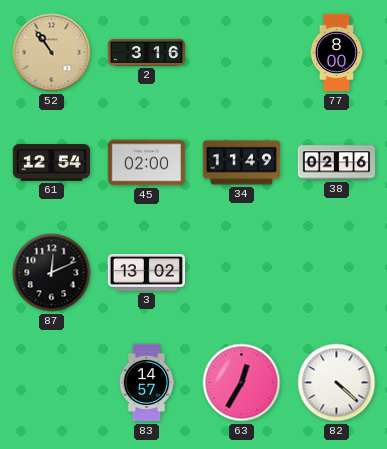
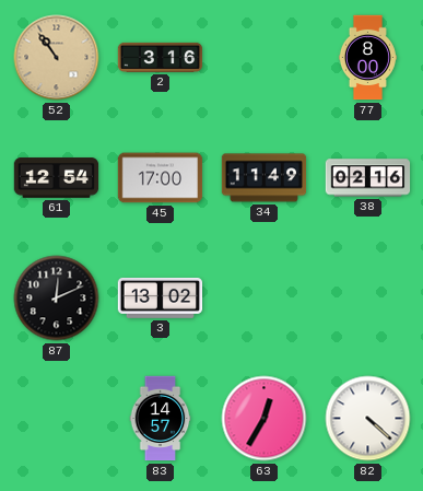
45: 02:00 -> 17:00 (161, 178)
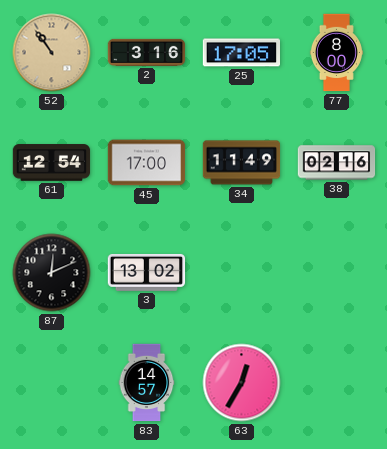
25: none -> 17:05 (242, 53)
82: 4:22 -> none (368, 419)
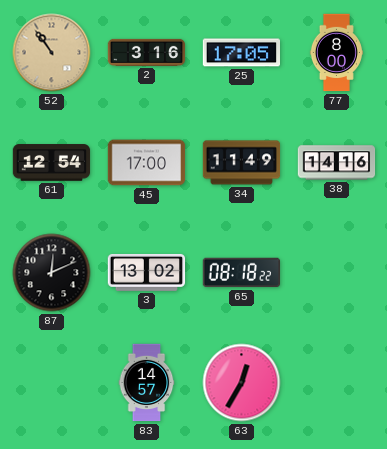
38: 02:16 -> 14:16 (337, 163)
65: none -> 08:18 (241, 273)
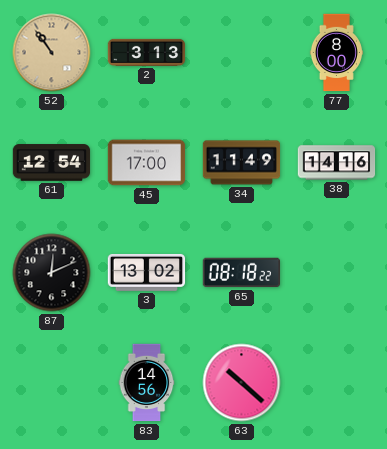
2: 3:16 -> 3:13 (147, 52)
25: 17:05 -> none (242, 53)
83: 14:57 -> 14:56 (147, 383)
63: 12:35 -> 10:22 (242, 383)
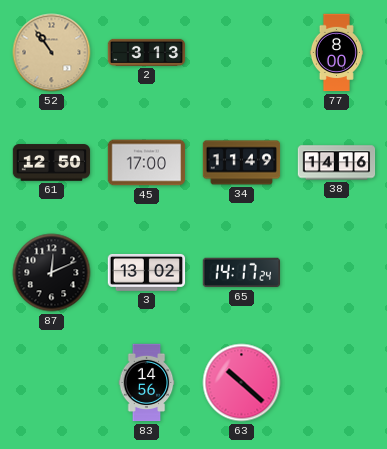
61: 12:54 -> 12:50 (52, 163)
65: 08:18 -> 14:17 (241, 273)
